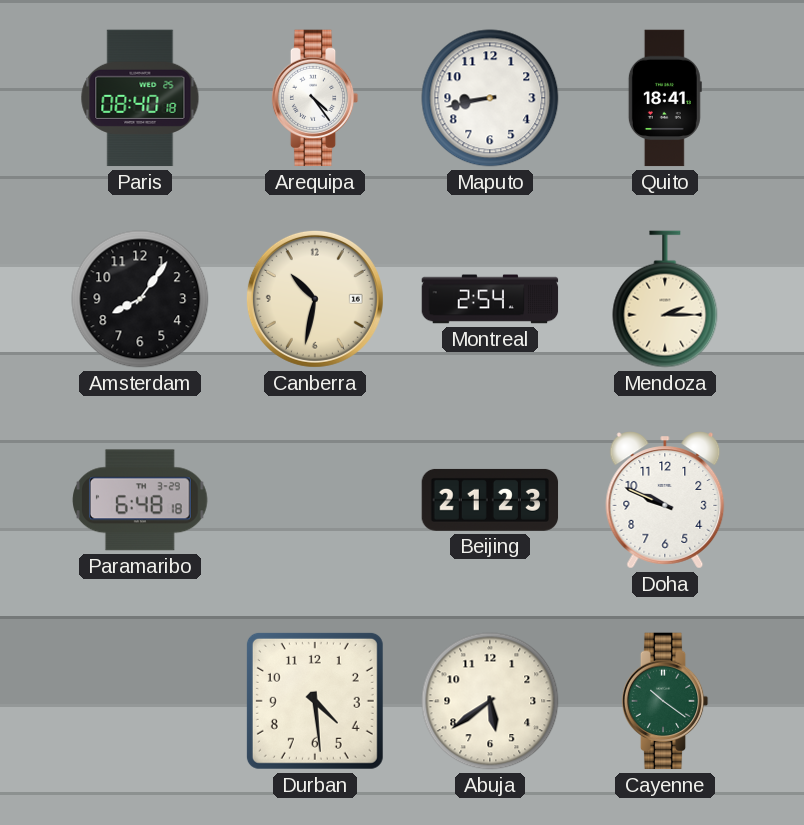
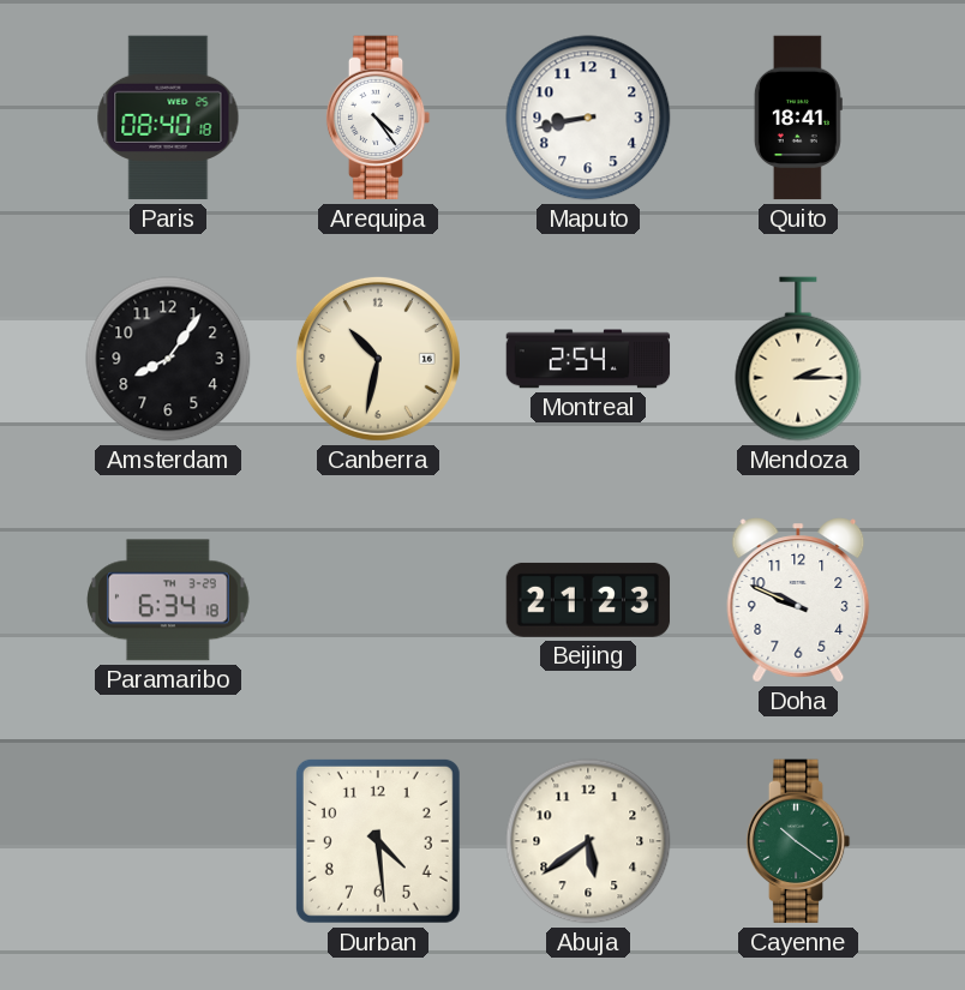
Paramaribo: 6:48 -> 6:34 (169, 600)
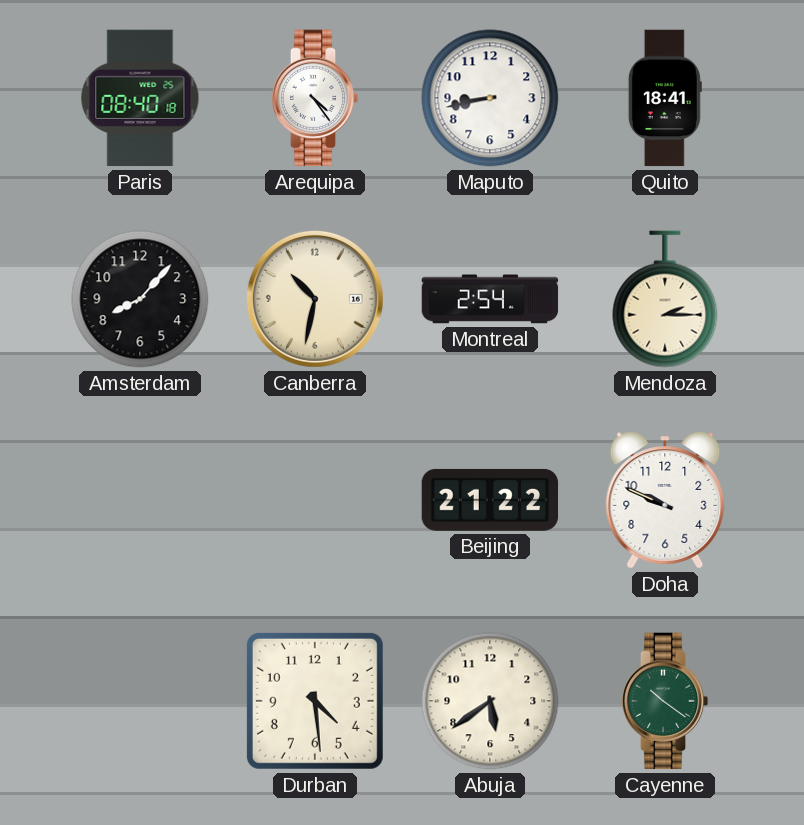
Amsterdam: 8:06 -> 8:07 (140, 299)
Paramaribo: 6:34 -> none (169, 600)
Beijing: 21:23 -> 21:22 (490, 500)
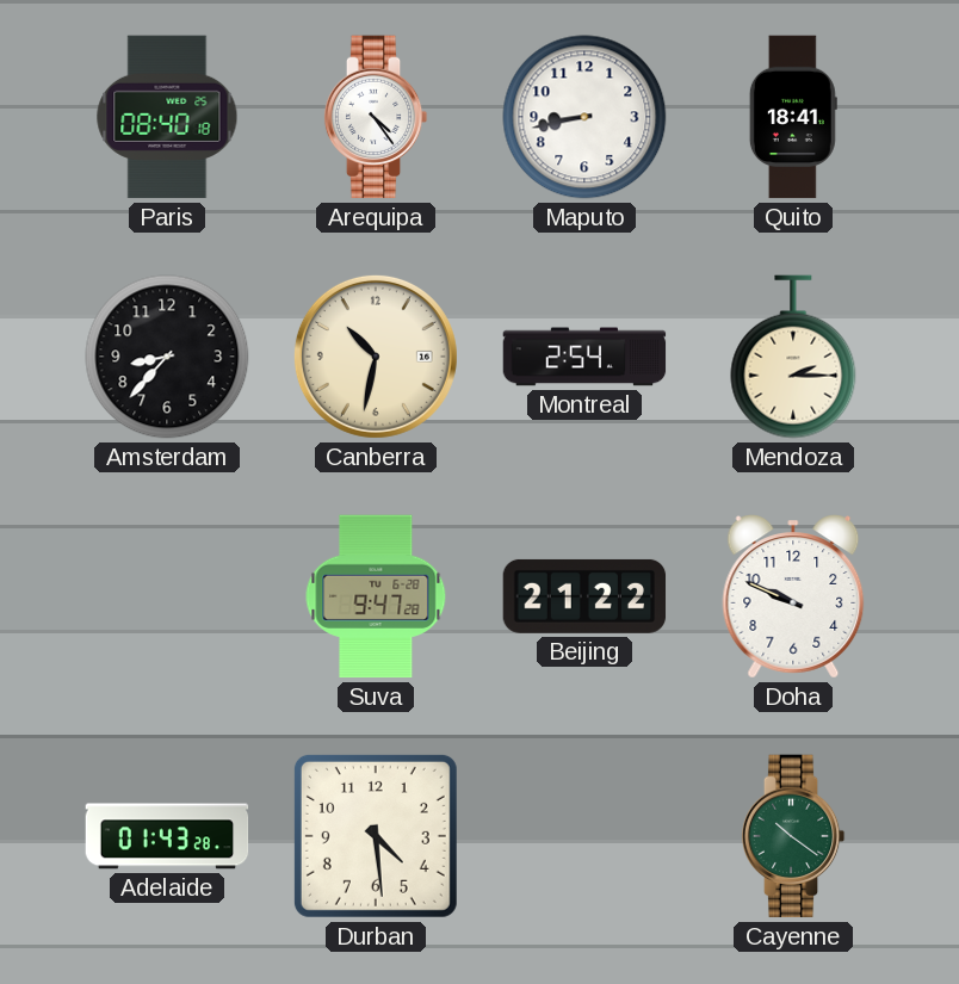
Amsterdam: 8:07 -> 8:37 (167, 357)
Suva: none -> 9:47 (376, 596)
Adelaide: none -> 01:43 (167, 836)
Abuja: 5:39 -> none (490, 701)
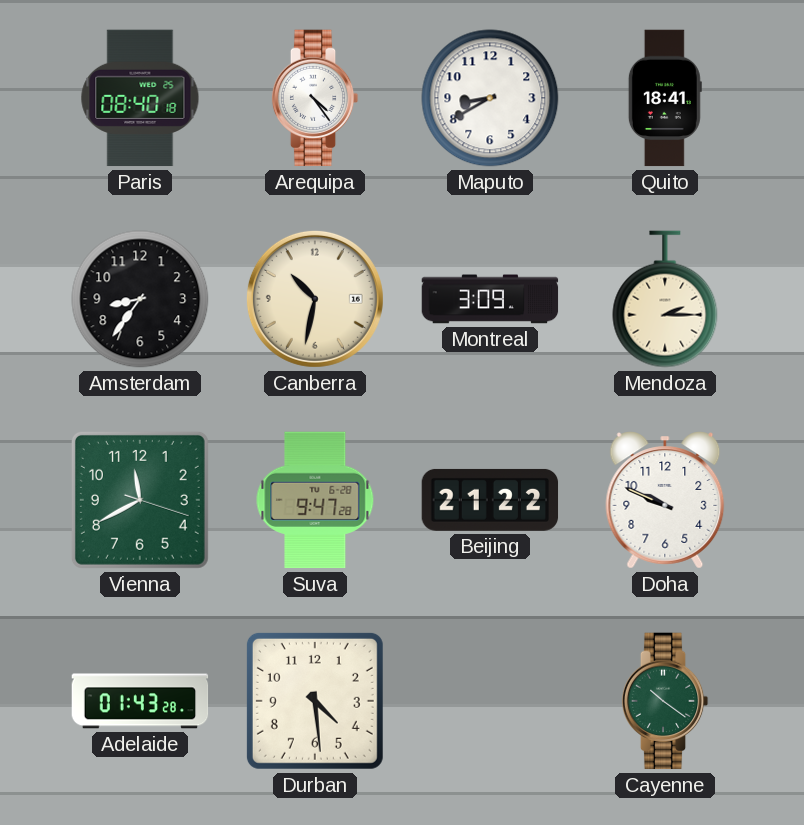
Maputo: 8:43 -> 8:40 (490, 98)
Amsterdam: 8:37 -> 8:36 (140, 299)
Montreal: 2:54 -> 3:09 (490, 299)
Vienna: none -> 11:40 (140, 500)
